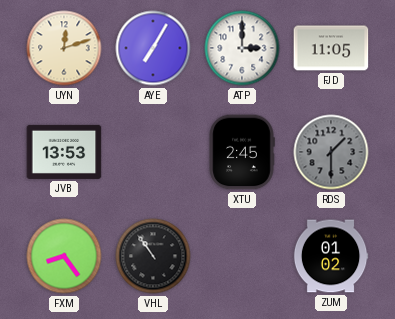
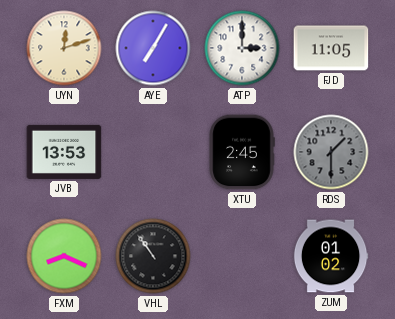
FXM: 8:24 -> 8:19 (64, 256)
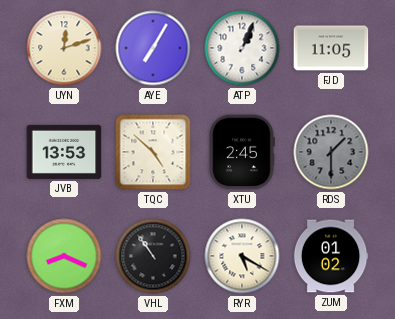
ATP: 3:00 -> 1:04 (242, 48)
TQC: none -> 4:52 (153, 152)
RYR: none -> 5:20 (242, 256)
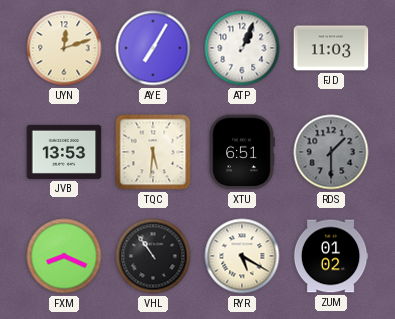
FJD: 11:05 -> 11:03 (331, 48)
TQC: 4:52 -> 5:31 (153, 152)
XTU: 2:45 -> 6:51 (242, 152)
